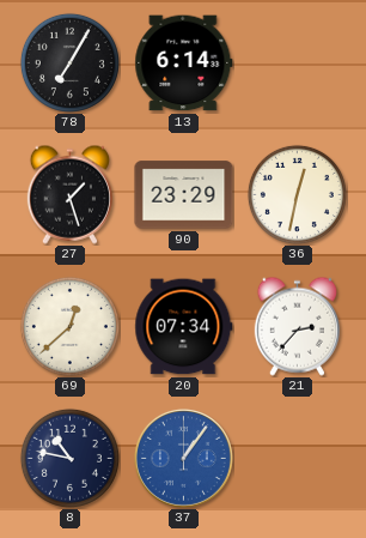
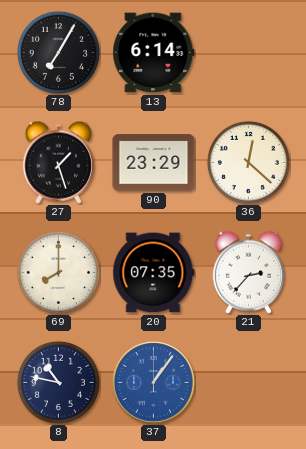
36: 12:32 -> 12:22 (248, 162)
69: 12:38 -> 8:00 (58, 272)
20: 07:34 -> 07:35 (154, 273)
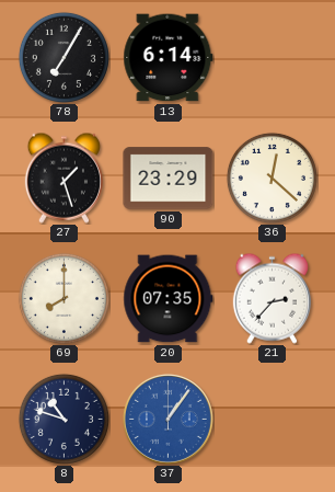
8: 10:47 -> 10:48 (63, 419)
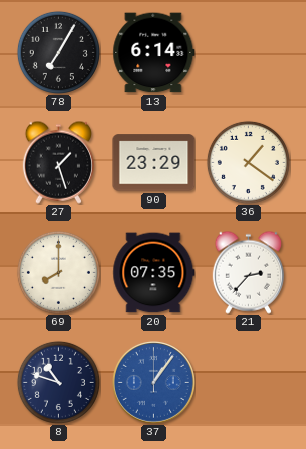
36: 12:22 -> 1:21 (248, 162)
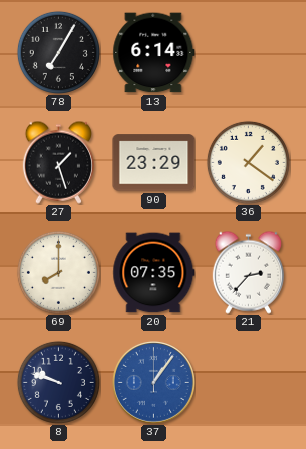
8: 10:48 -> 9:48 (58, 382)
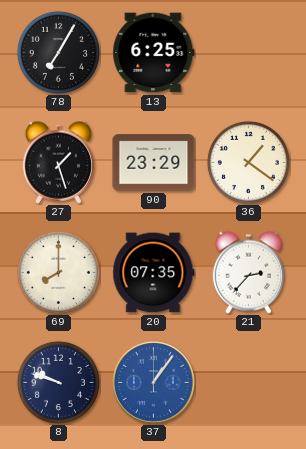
13: 6:14 -> 6:25 (154, 53)
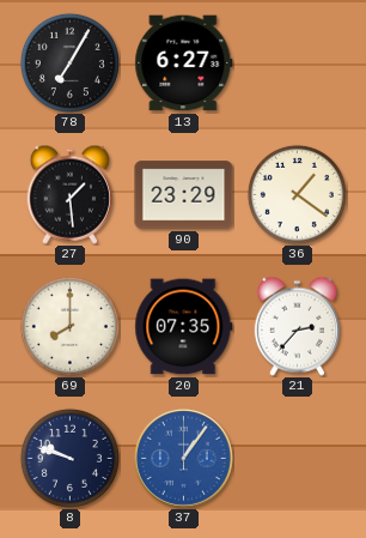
13: 6:25 -> 6:27 (184, 64)
27: 1:27 -> 1:29 (69, 194)
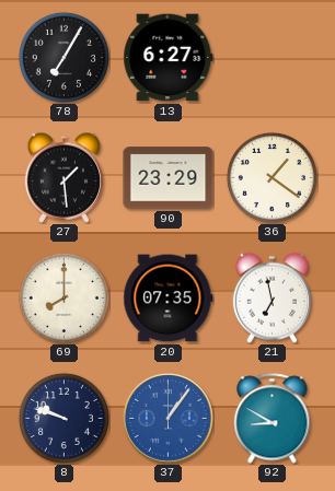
21: 2:37 -> 6:58 (272, 297)
92: none -> 8:50 (273, 419)
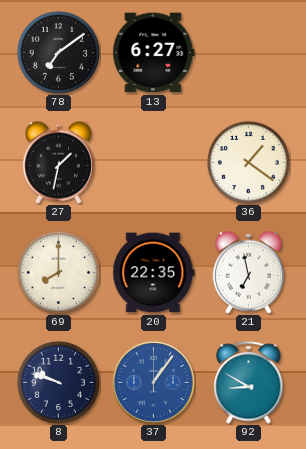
78: 7:05 -> 7:09 (58, 52)
27: 1:29 -> 1:32 (58, 162)
90: 23:29 -> none (169, 178)
20: 07:35 -> 22:35 (154, 273)
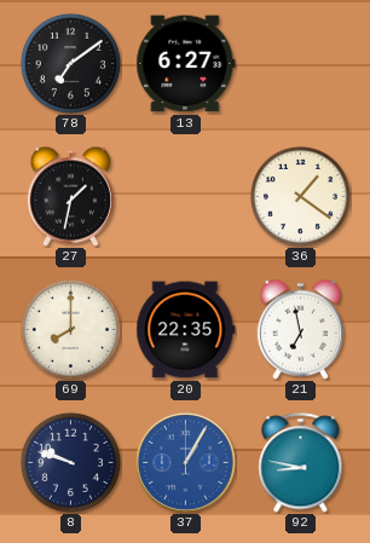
37: 1:06 -> 1:05 (185, 462)
92: 8:50 -> 8:47 (301, 463)
